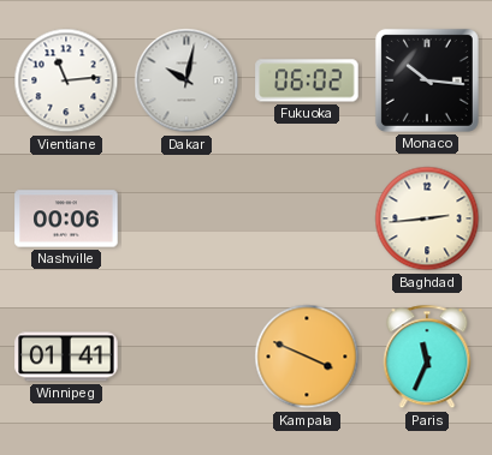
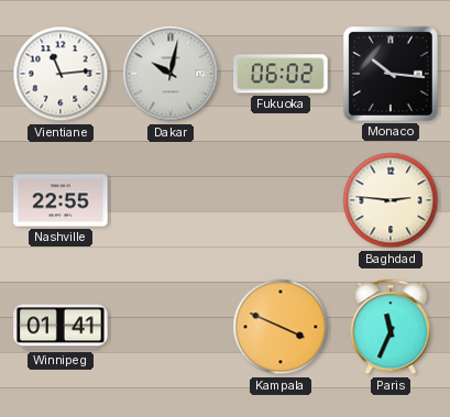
Nashville: 00:06 -> 22:55 (61, 200)
Baghdad: 2:44 -> 2:46 (391, 200)
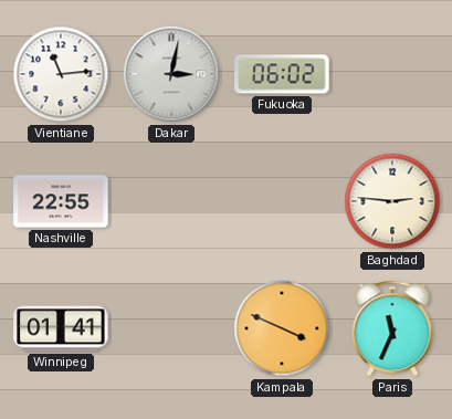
Dakar: 10:02 -> 3:02 (171, 74)
Monaco: 10:16 -> none (391, 74)
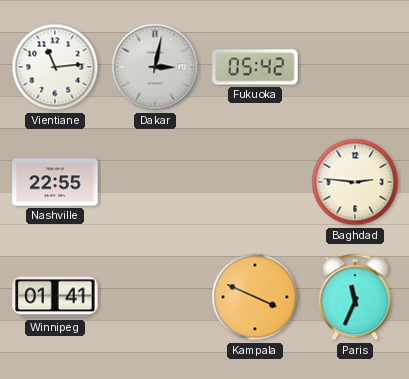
Fukuoka: 06:02 -> 05:42 (255, 67)
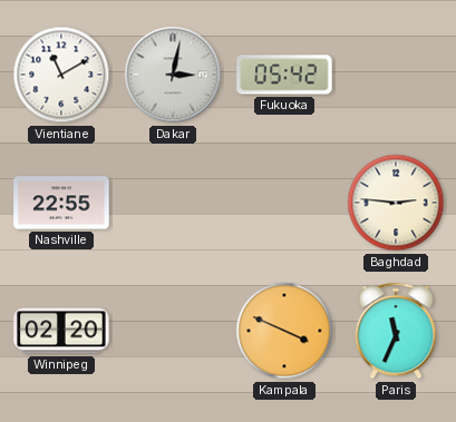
Vientiane: 11:14 -> 11:10 (61, 75)
Winnipeg: 01:41 -> 02:20 (61, 331)
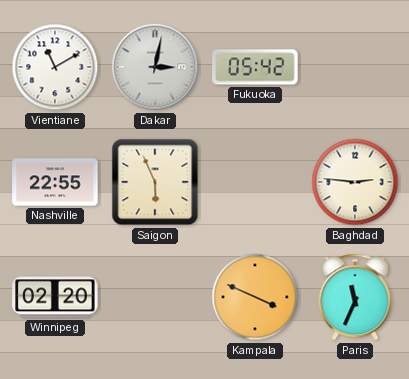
Saigon: none -> 5:56 (155, 182)
